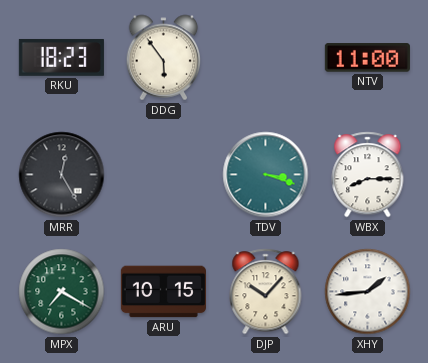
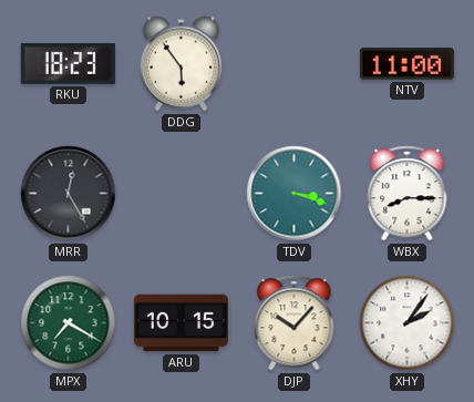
XHY: 1:44 -> 2:06 (408, 323)
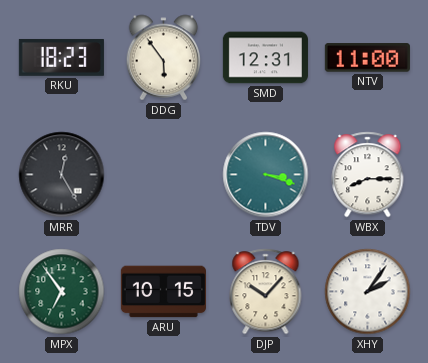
SMD: none -> 12:31 (265, 58)
MPX: 7:20 -> 6:54 (62, 292)
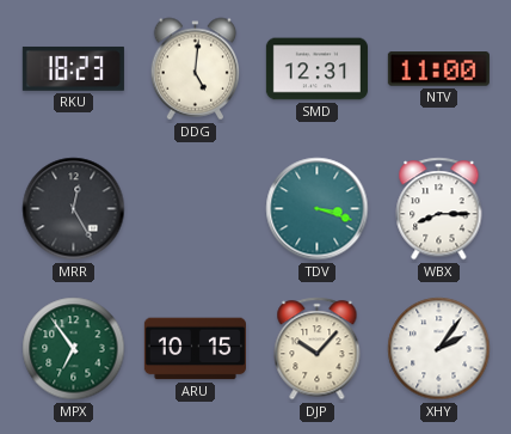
DDG: 5:54 -> 5:01 (196, 69)
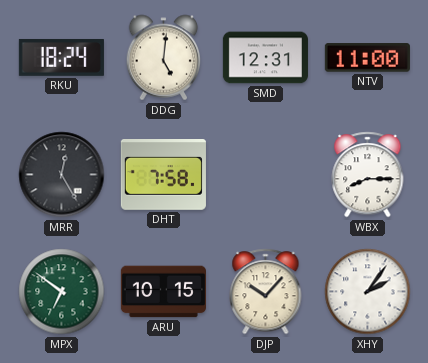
RKU: 18:23 -> 18:24 (61, 57)
DHT: none -> 7:58 (163, 175)
TDV: 3:18 -> none (318, 209)
MPX: 6:54 -> 6:51 (62, 292)
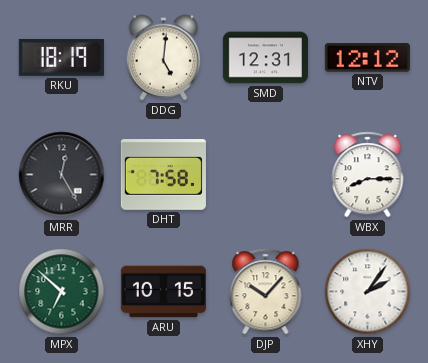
RKU: 18:24 -> 18:19 (61, 57)
NTV: 11:00 -> 12:12 (367, 58)
MPX: 6:51 -> 6:52 (62, 292)
